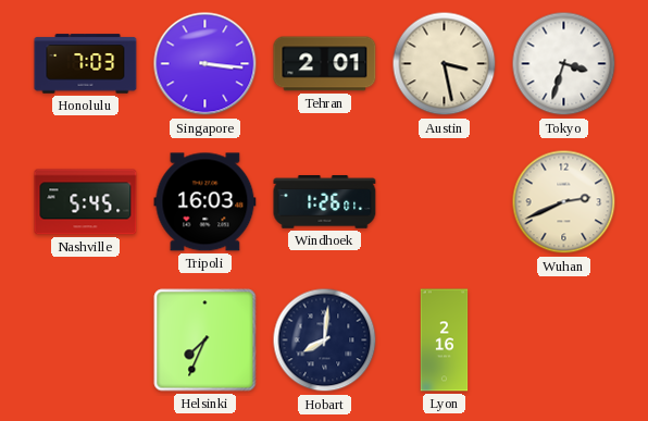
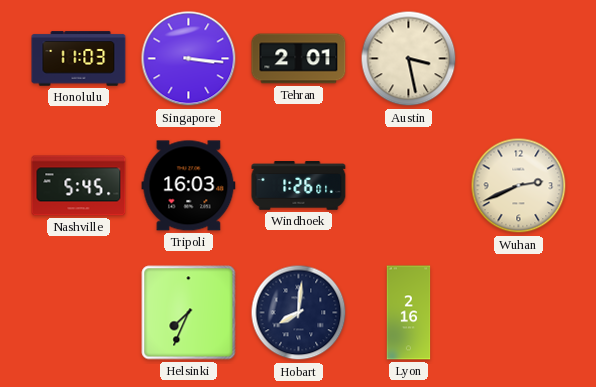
Honolulu: 7:03 -> 11:03 (79, 59)
Tokyo: 3:33 -> none (564, 64)
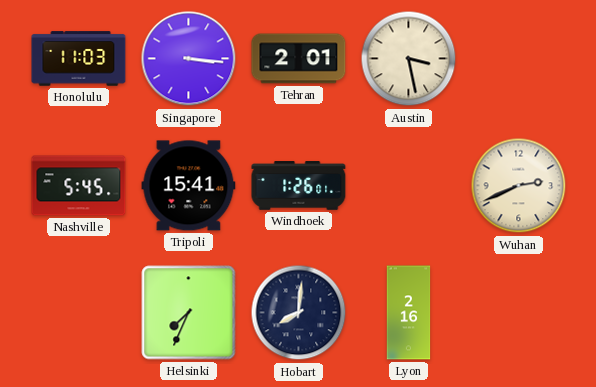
Tripoli: 16:03 -> 15:41 (189, 186)
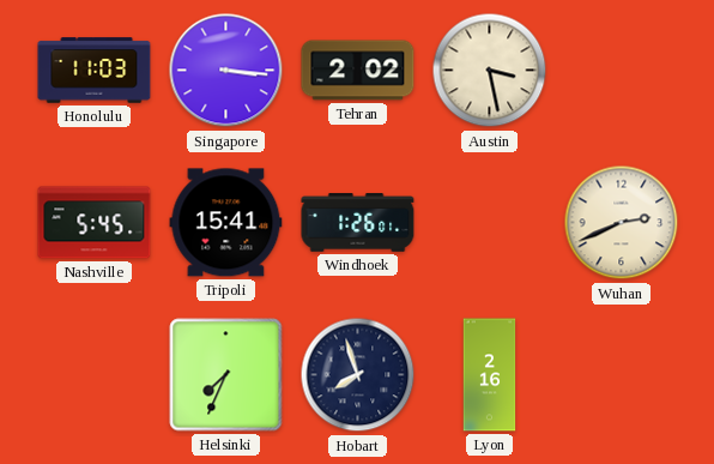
Tehran: 2:01 -> 2:02 (358, 71)
Hobart: 8:01 -> 7:57 (358, 375)
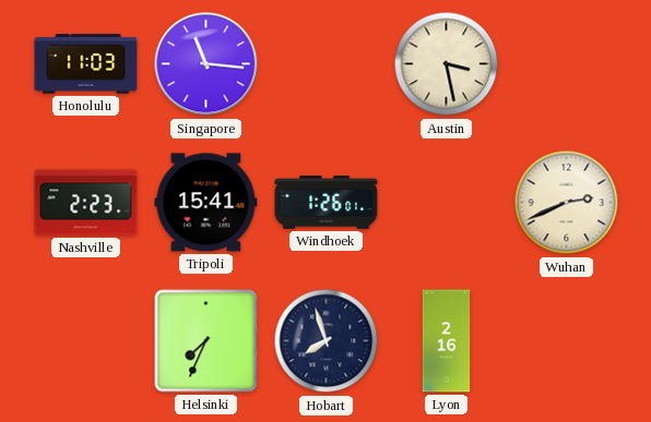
Singapore: 3:16 -> 11:16 (206, 64)
Tehran: 2:02 -> none (358, 71)
Nashville: 5:45 -> 2:23 (86, 203)
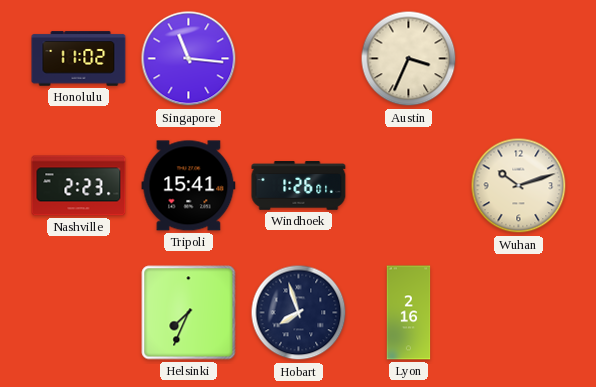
Honolulu: 11:03 -> 11:02 (79, 59)
Austin: 3:28 -> 3:34 (409, 59)
Wuhan: 2:41 -> 10:12 (519, 186)
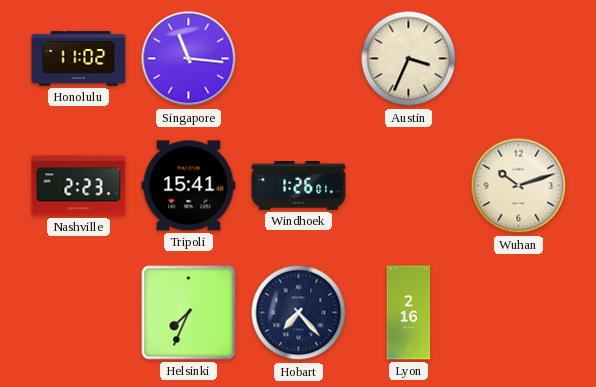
Hobart: 7:57 -> 7:23 (299, 313)
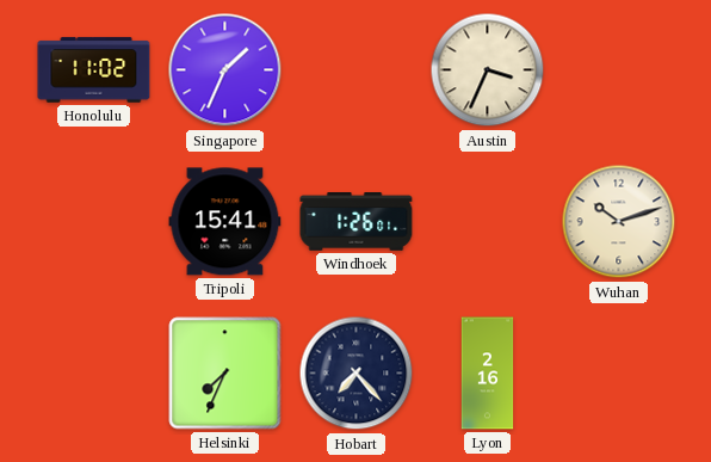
Singapore: 11:16 -> 1:34 (225, 70)
Nashville: 2:23 -> none (79, 186)
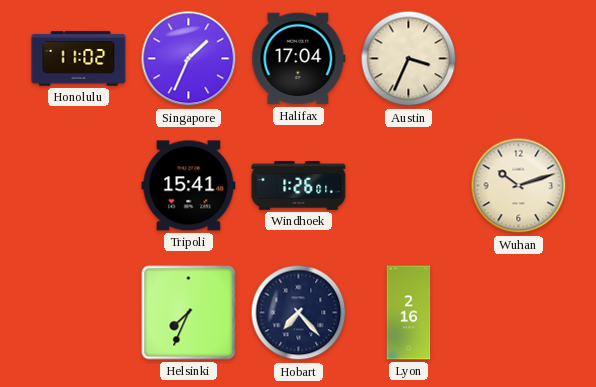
Halifax: none -> 17:04 (299, 59)
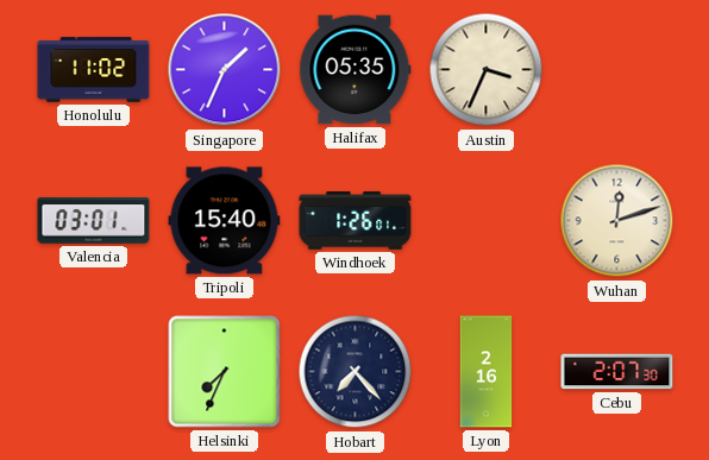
Halifax: 17:04 -> 05:35 (356, 70)
Valencia: none -> 03:01 (94, 221)
Tripoli: 15:41 -> 15:40 (225, 221)
Wuhan: 10:12 -> 12:12 (617, 221)
Cebu: none -> 2:07 (617, 372)
